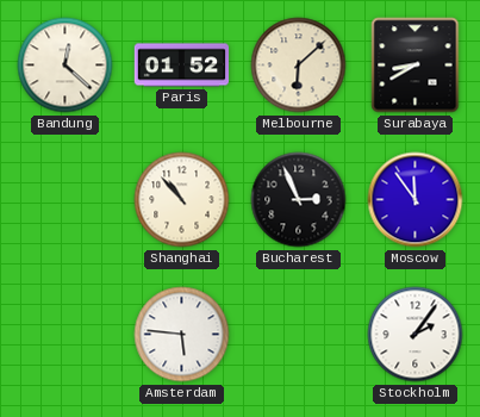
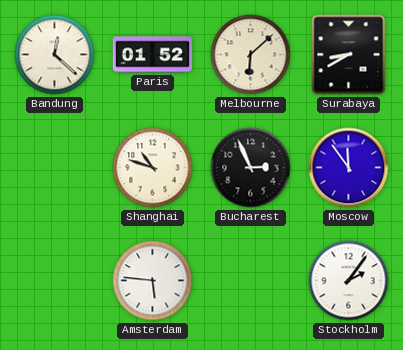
Shanghai: 10:53 -> 10:48 (153, 168)
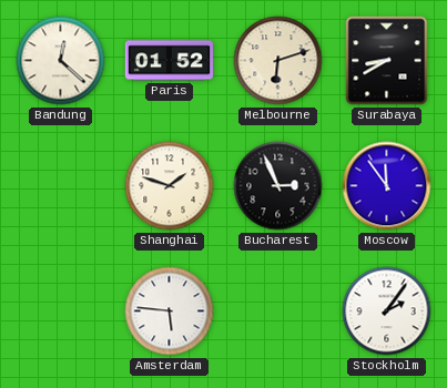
Melbourne: 6:08 -> 6:12 (278, 61)
Shanghai: 10:48 -> 1:48 (170, 186)
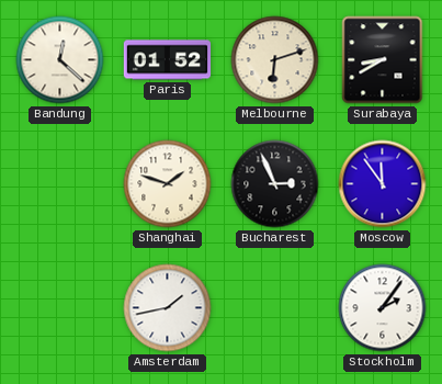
Amsterdam: 5:46 -> 1:43 (168, 308)
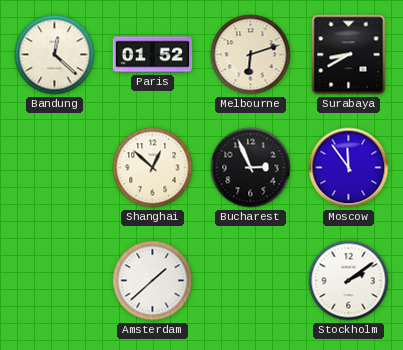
Shanghai: 1:48 -> 12:52 (153, 168)
Amsterdam: 1:43 -> 1:38 (153, 281)
Stockholm: 2:06 -> 2:09 (349, 281)
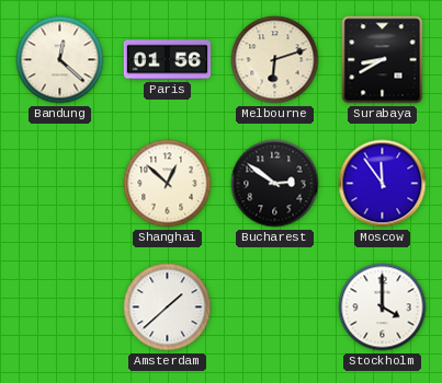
Paris: 01:52 -> 01:56 (168, 60)
Bucharest: 2:56 -> 2:51 (275, 184)
Stockholm: 2:09 -> 4:00 (383, 307)
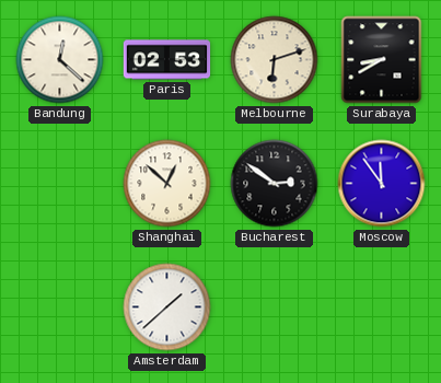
Paris: 01:56 -> 02:53 (167, 60)
Stockholm: 4:00 -> none (383, 307)
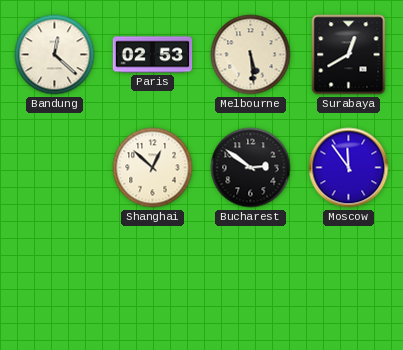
Melbourne: 6:12 -> 5:29 (251, 55)
Surabaya: 8:40 -> 12:40 (349, 55)
Amsterdam: 1:38 -> none (167, 307)
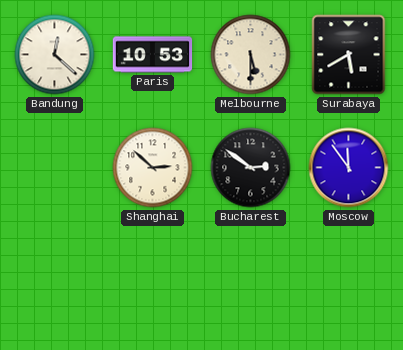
Paris: 02:53 -> 10:53 (153, 55)
Melbourne: 5:29 -> 5:30 (251, 55)
Surabaya: 12:40 -> 5:40 (349, 55)
Shanghai: 12:52 -> 2:52 (153, 168)
